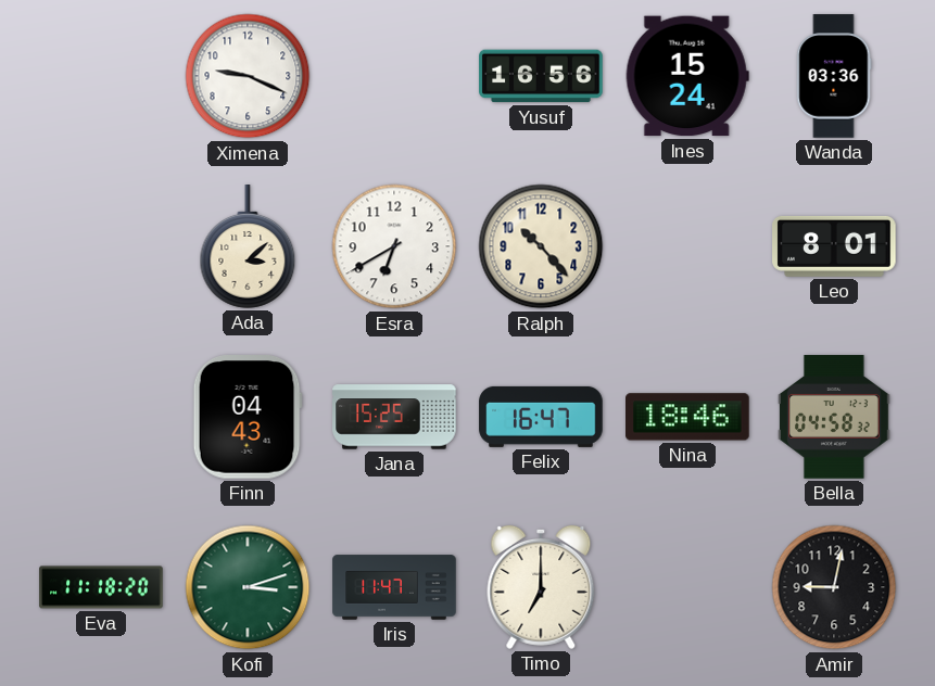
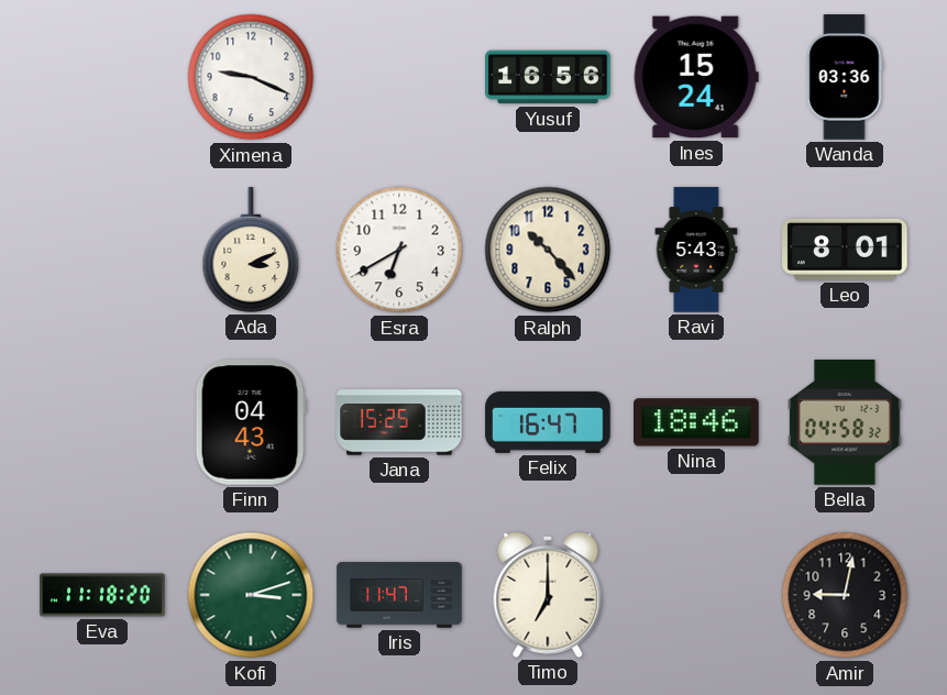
Ada: 3:08 -> 3:11 (251, 250)
Ravi: none -> 5:43 (696, 250)
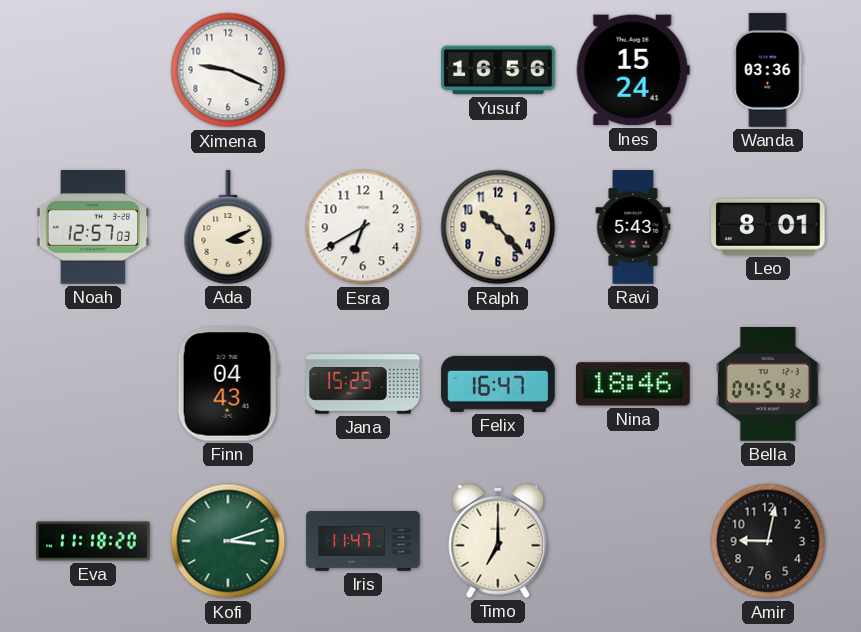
Noah: none -> 12:57 (93, 227)
Bella: 04:58 -> 04:54 (769, 384)
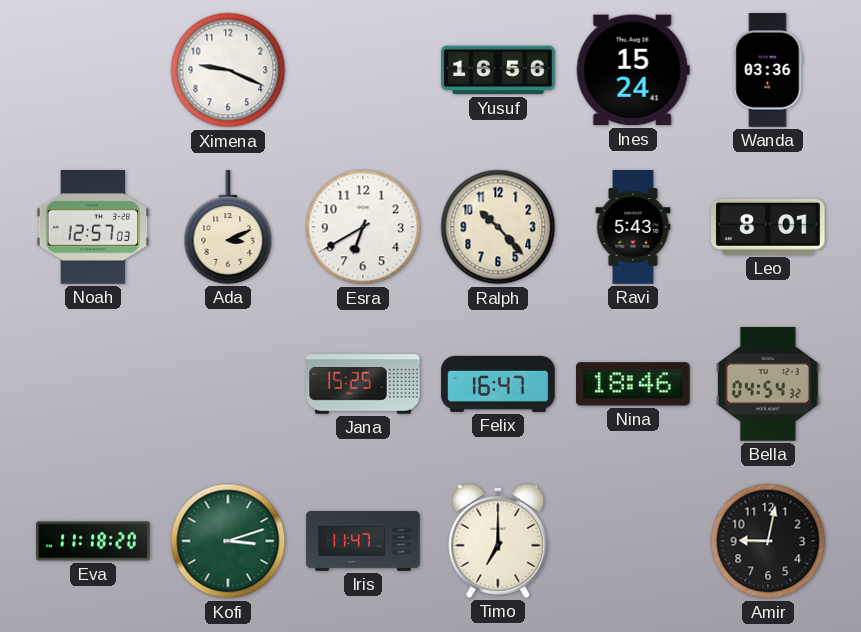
Finn: 04:43 -> none (228, 385)
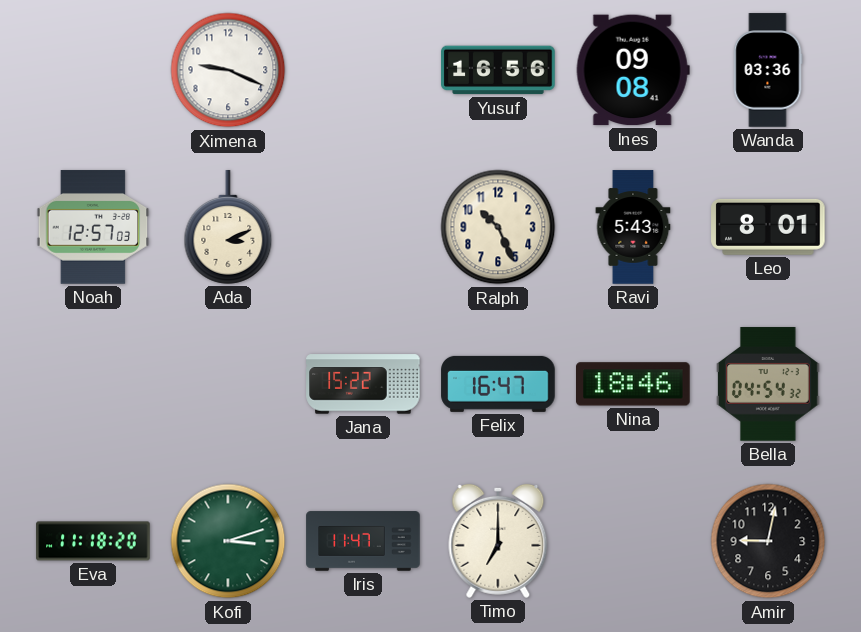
Ines: 15:24 -> 09:08 (633, 70)
Esra: 6:40 -> none (363, 227)
Ralph: 10:23 -> 10:26 (498, 227)
Jana: 15:25 -> 15:22 (363, 384)
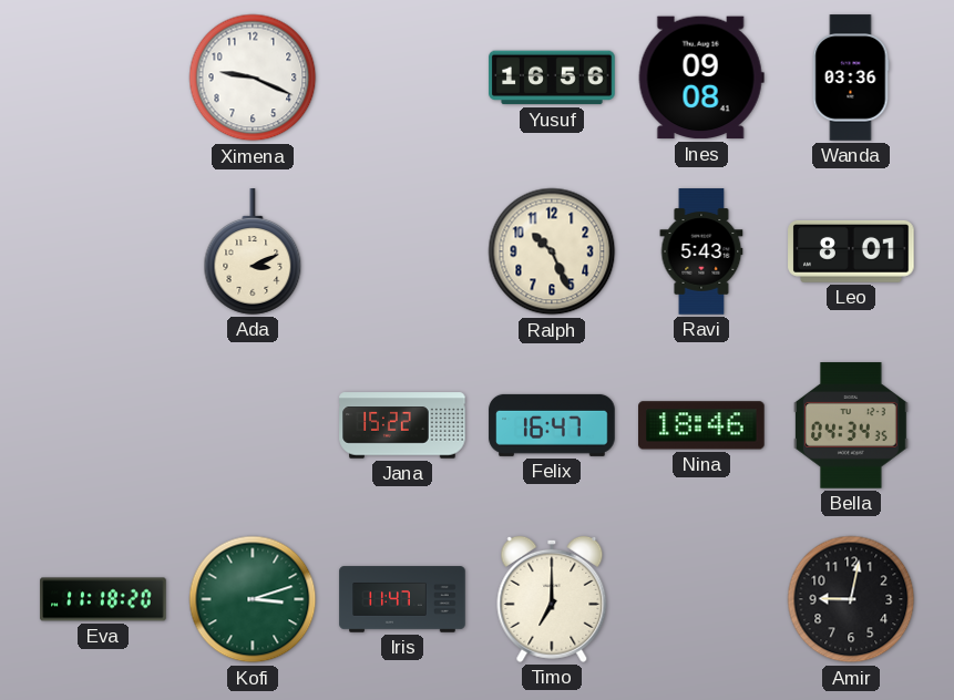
Noah: 12:57 -> none (93, 227)
Bella: 04:54 -> 04:34 (852, 425)
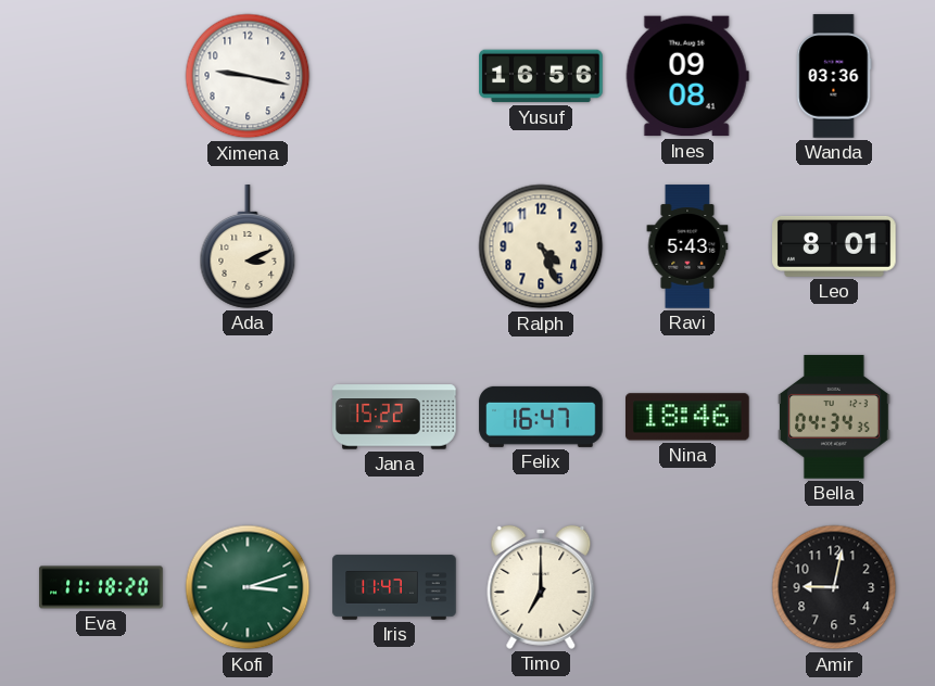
Ximena: 9:19 -> 9:17 (248, 76)
Ralph: 10:26 -> 4:26 (541, 246)
